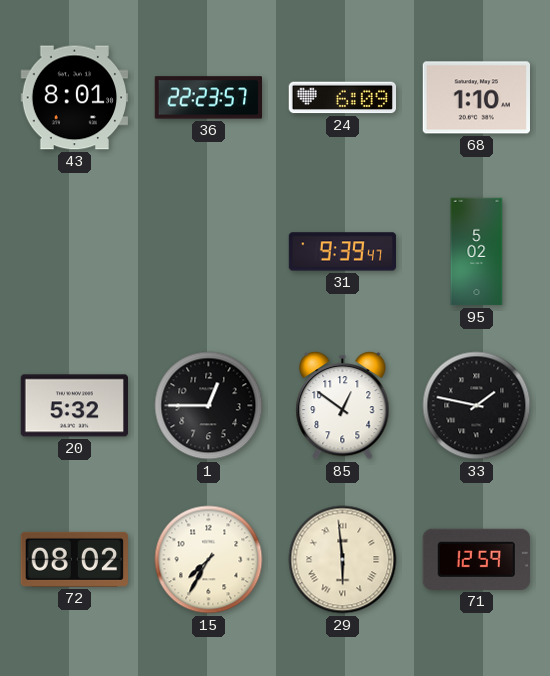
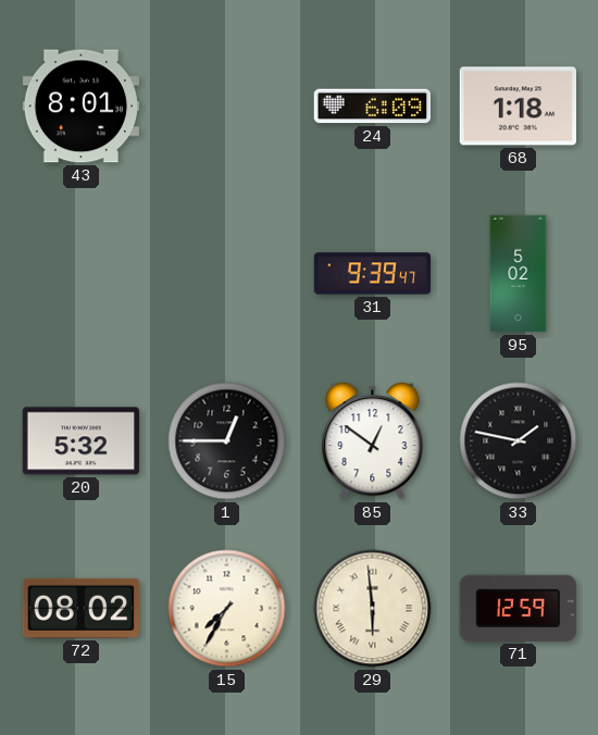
36: 22:23 -> none (208, 98)
68: 1:10 -> 1:18 (518, 107)
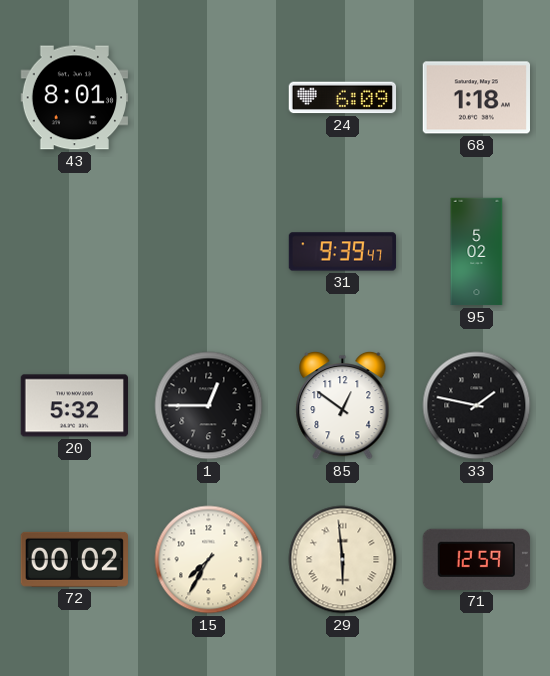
72: 08:02 -> 00:02 (74, 559)
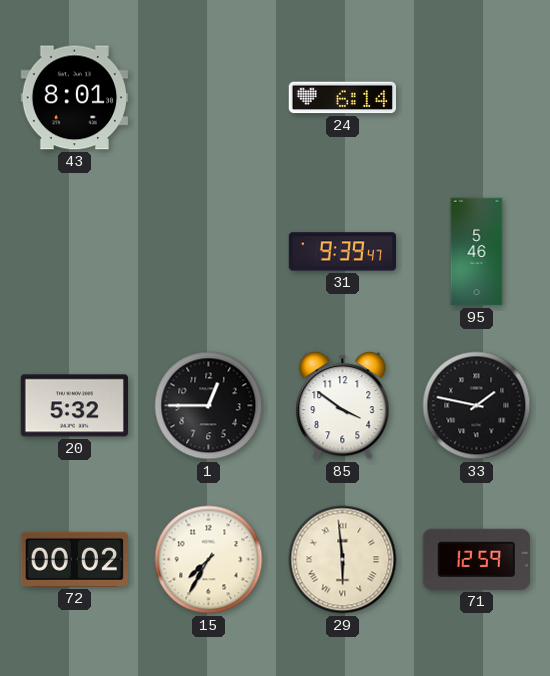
24: 6:09 -> 6:14 (342, 98)
68: 1:18 -> none (476, 98)
95: 5:02 -> 5:46 (477, 252)
85: 12:51 -> 3:51 (343, 405)
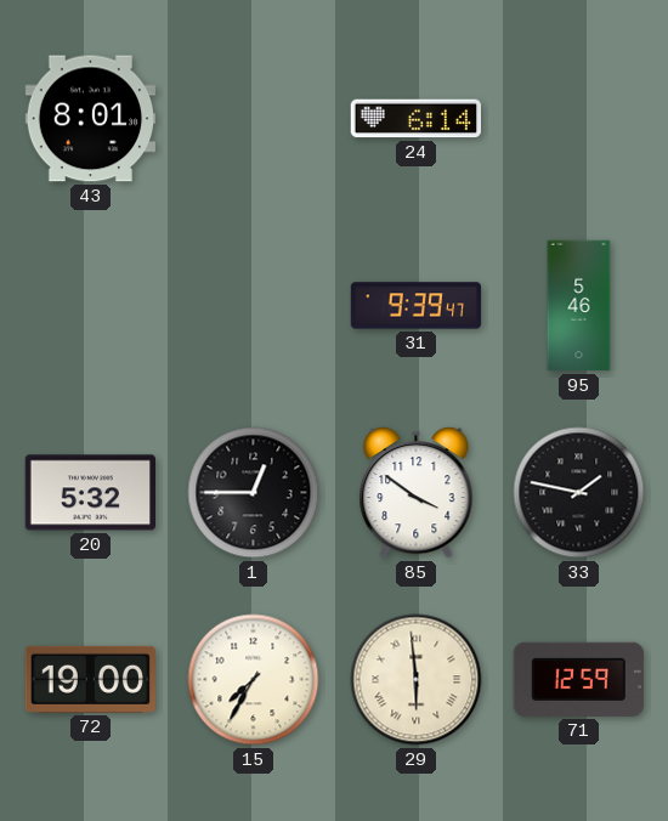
72: 00:02 -> 19:00 (90, 679)
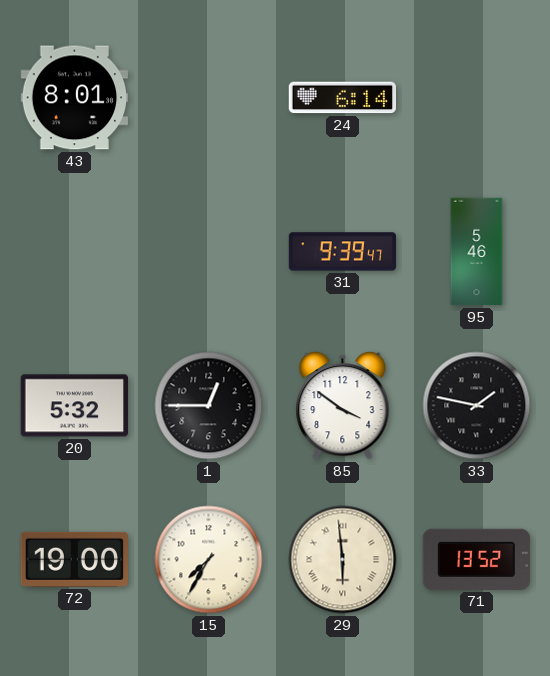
71: 12:59 -> 13:52 (476, 559)
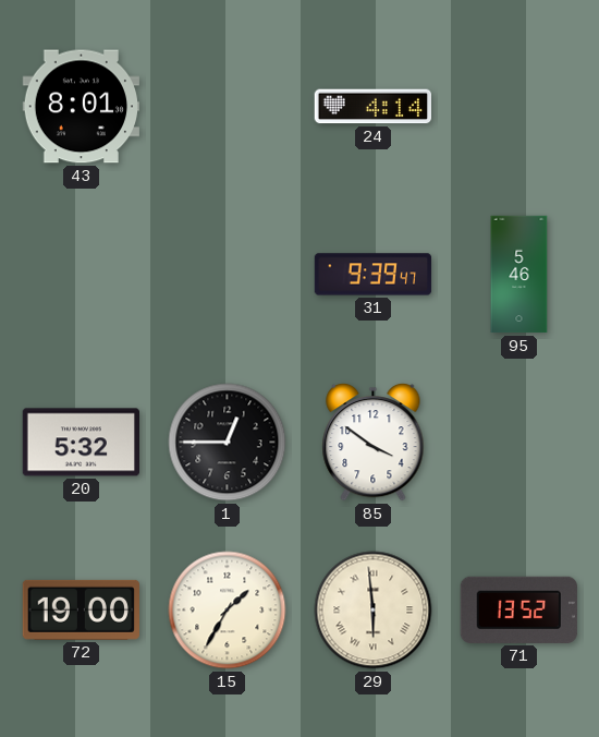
24: 6:14 -> 4:14 (372, 107)
33: 1:47 -> none (477, 406)
15: 7:35 -> 1:35 (228, 611)
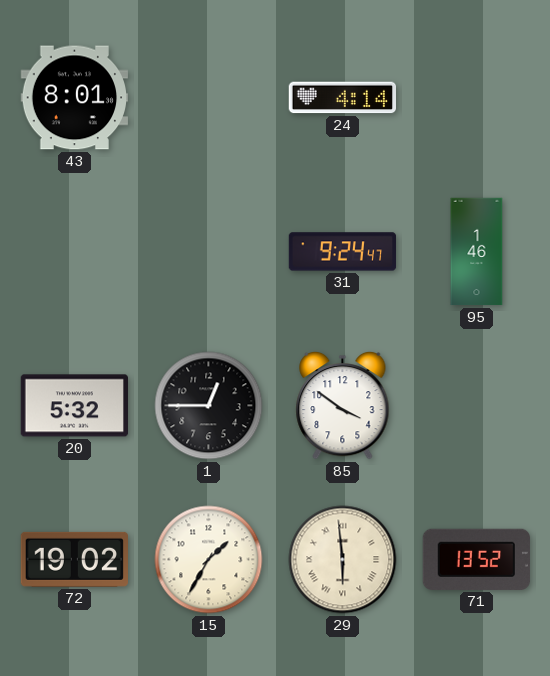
31: 9:39 -> 9:24 (343, 252)
95: 5:46 -> 1:46 (477, 252)
72: 19:00 -> 19:02 (74, 559)
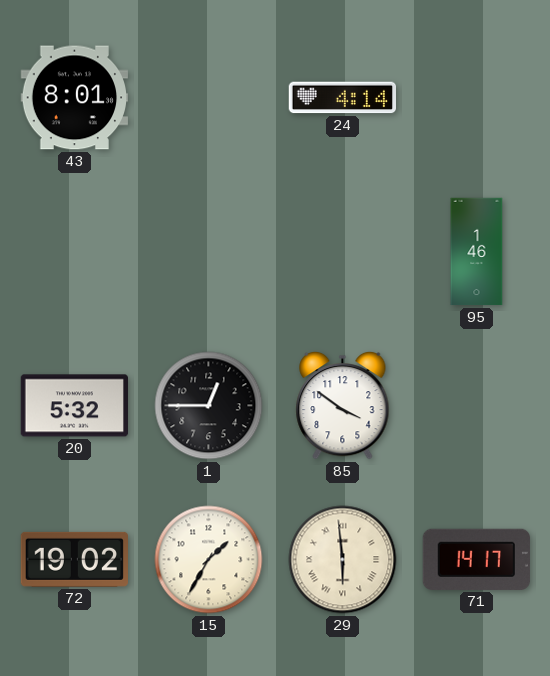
31: 9:24 -> none (343, 252)
71: 13:52 -> 14:17 (476, 559)
